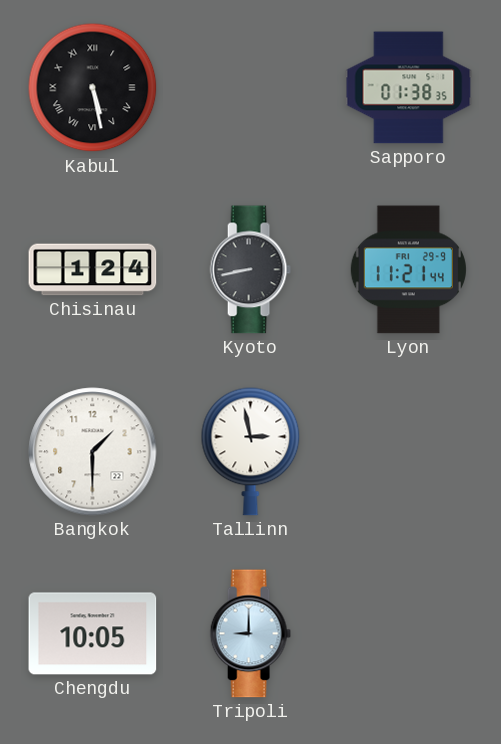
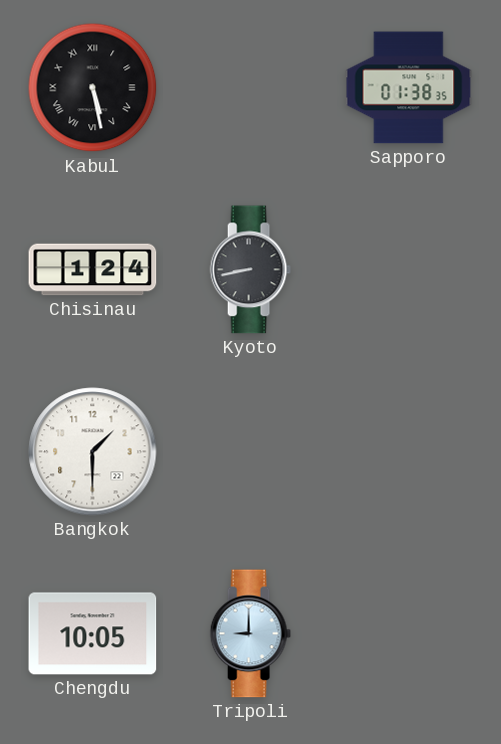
Lyon: 11:21 -> none (408, 270)
Tallinn: 2:58 -> none (251, 451)
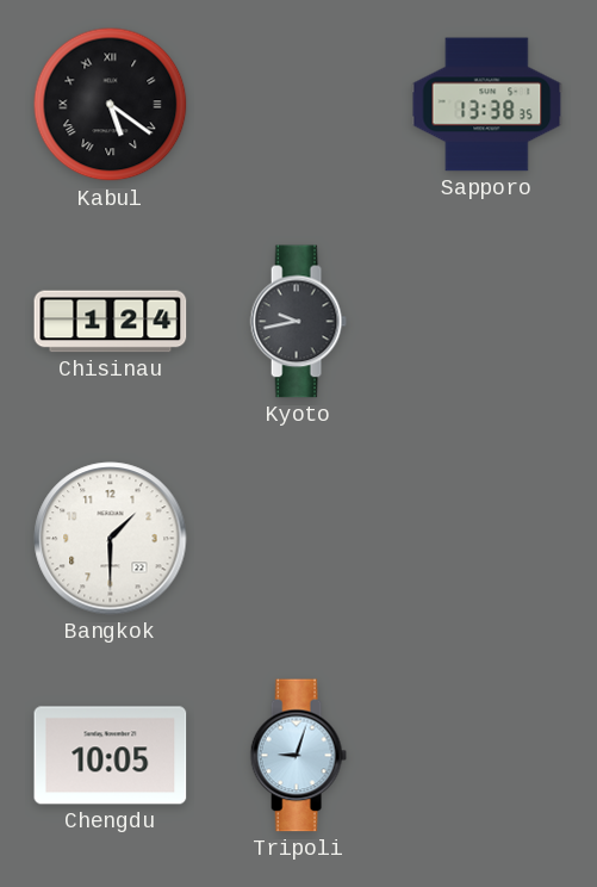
Kabul: 5:28 -> 5:21 (111, 105)
Sapporo: 01:38 -> 13:38 (487, 105)
Kyoto: 8:43 -> 9:43 (298, 322)
Tripoli: 9:00 -> 9:03 (298, 756)
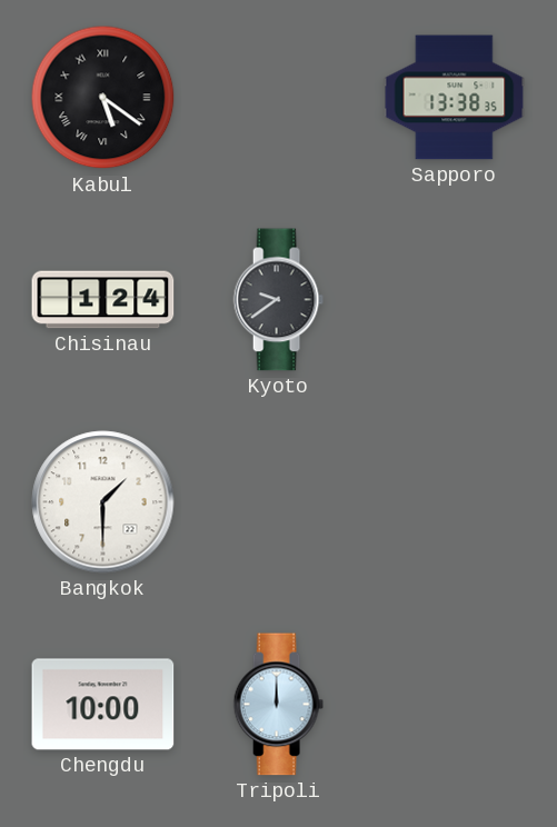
Kyoto: 9:43 -> 9:39 (278, 300)
Chengdu: 10:05 -> 10:00 (103, 705)
Tripoli: 9:03 -> 12:00 (278, 705)
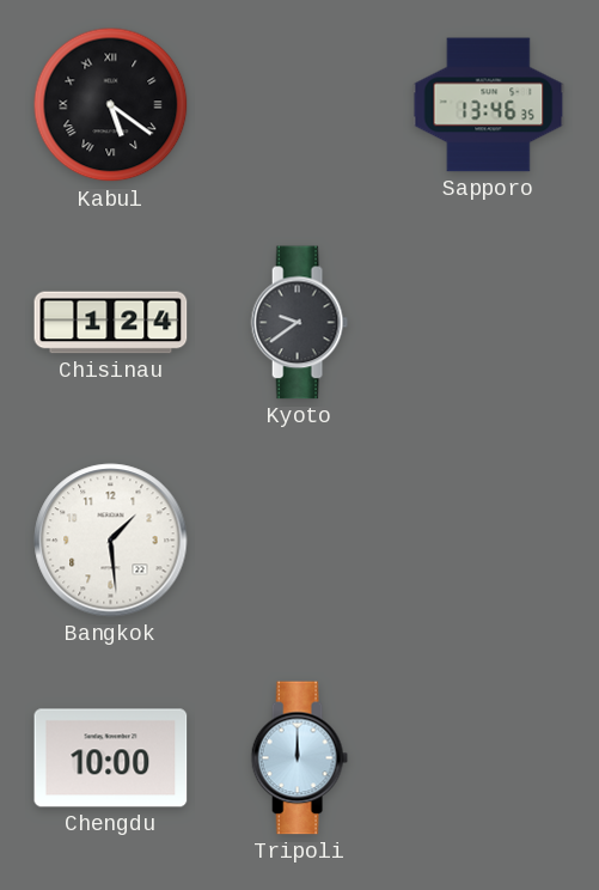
Sapporo: 13:38 -> 13:46 (489, 105)
Bangkok: 1:30 -> 1:29 (111, 541)
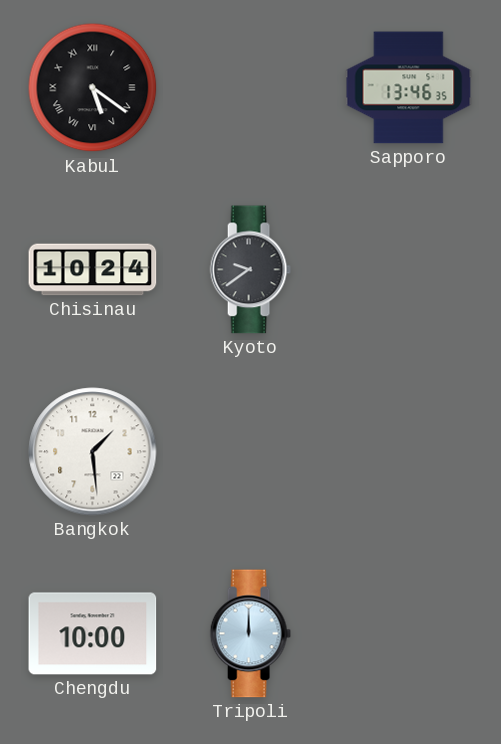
Chisinau: 1:24 -> 10:24 (93, 270)
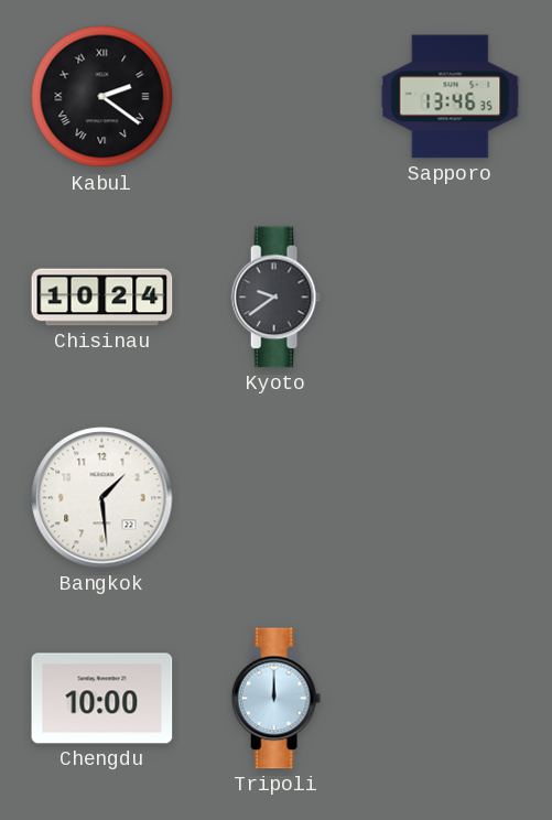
Kabul: 5:21 -> 2:21 (102, 97)
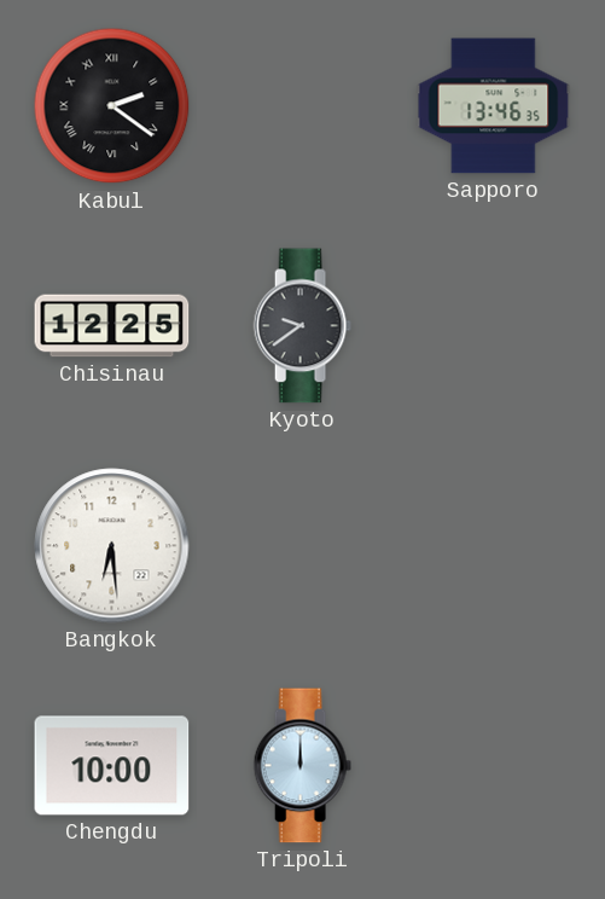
Chisinau: 10:24 -> 12:25 (112, 326)
Bangkok: 1:29 -> 6:29 (112, 546)
